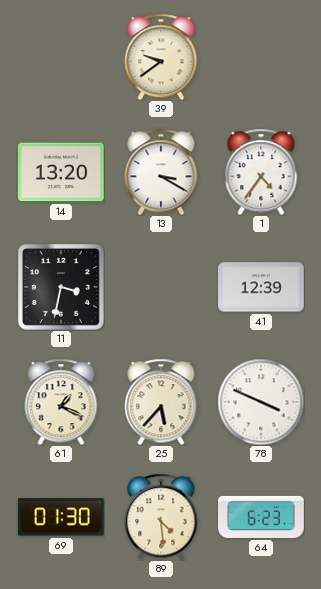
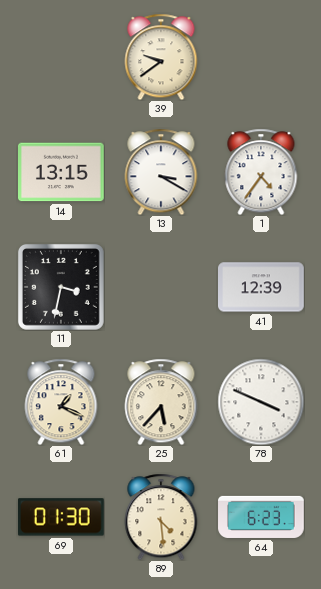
14: 13:20 -> 13:15 (62, 172)
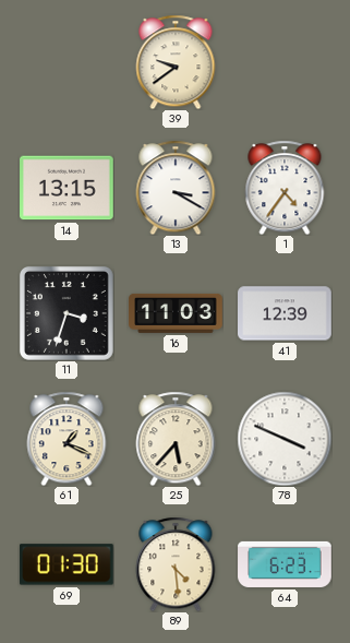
11: 3:32 -> 3:33 (67, 313)
16: none -> 11:03 (176, 313)
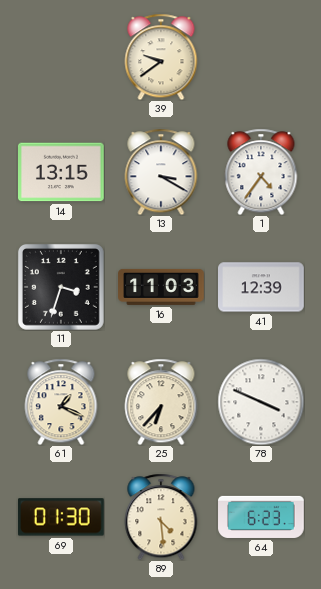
25: 5:37 -> 6:37 (161, 402)
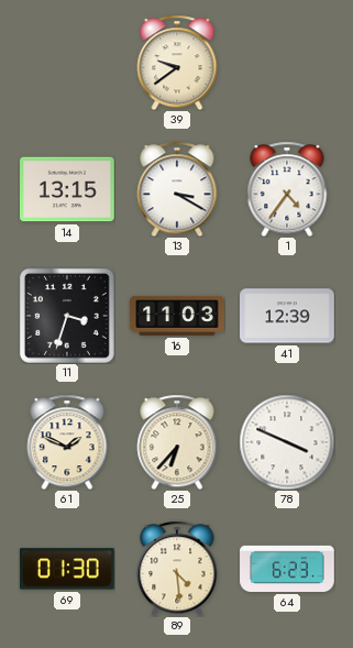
61: 1:19 -> 1:49 (67, 442)
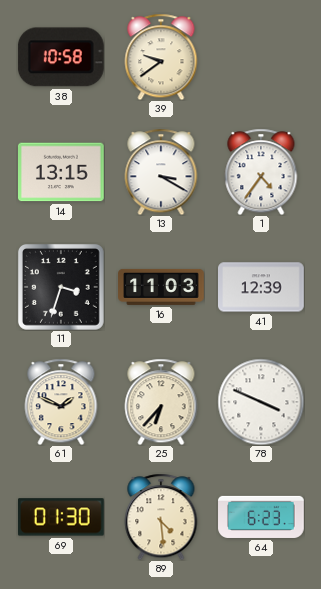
38: none -> 10:58 (61, 57)
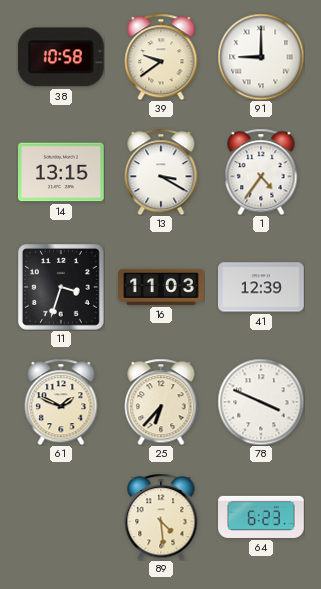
91: none -> 9:00 (261, 57)
69: 01:30 -> none (61, 517)
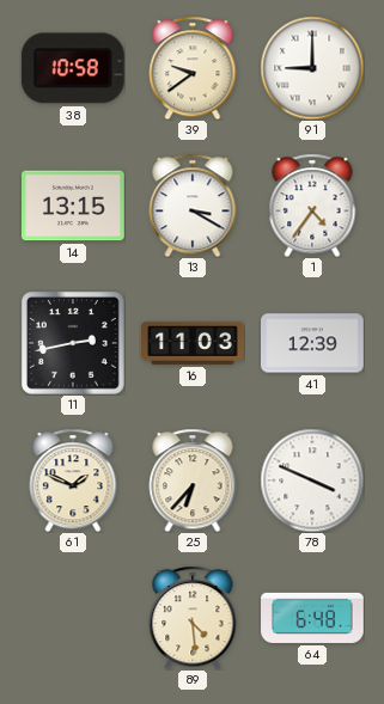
11: 3:33 -> 2:43 (73, 343)
64: 6:23 -> 6:48 (312, 618)
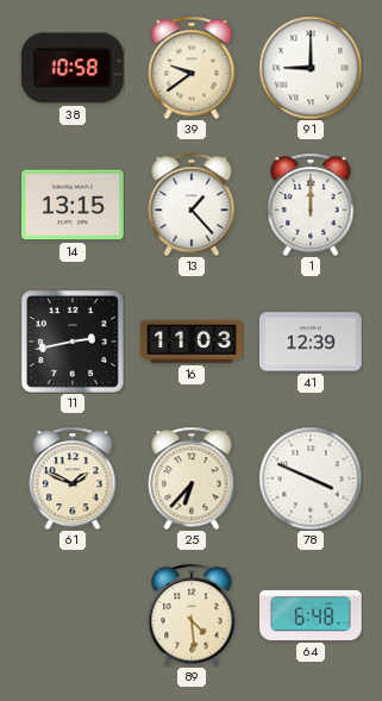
13: 3:20 -> 1:23 (192, 205)
1: 4:36 -> 12:00 (311, 205)
